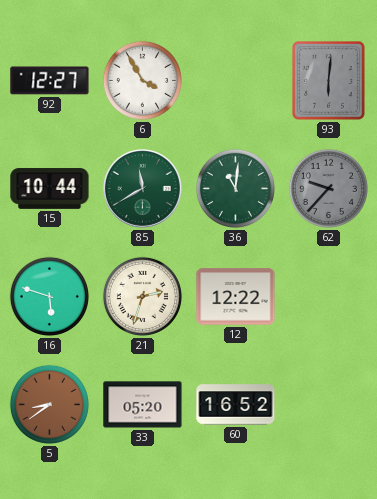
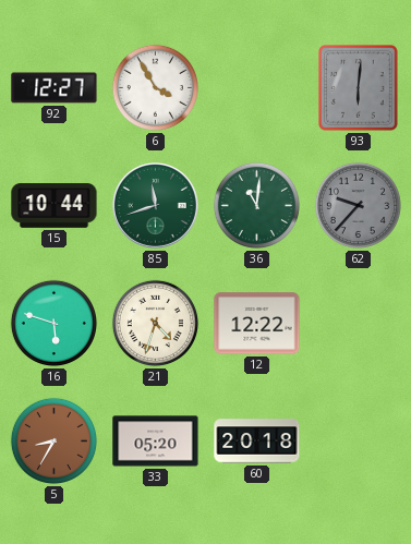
85: 11:40 -> 11:42 (155, 205)
21: 2:33 -> 4:33 (155, 323)
5: 8:39 -> 8:35 (53, 440)
60: 16:52 -> 20:18 (257, 442)
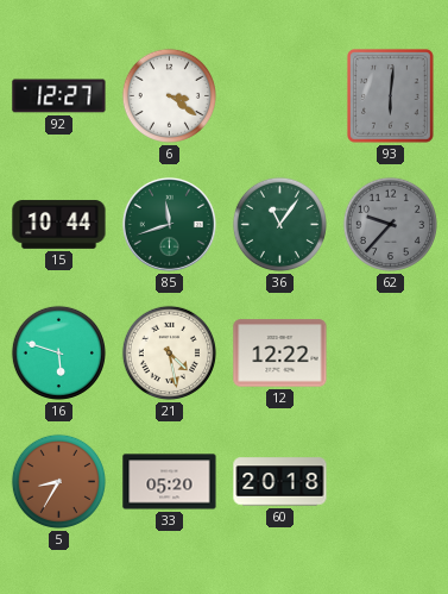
6: 3:55 -> 3:21 (169, 95)
36: 11:01 -> 11:06 (279, 224)
21: 4:33 -> 4:28 (169, 352)
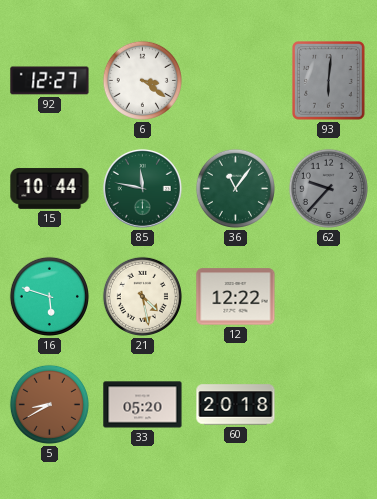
85: 11:42 -> 11:47 (142, 188)
5: 8:35 -> 8:40 (49, 404)
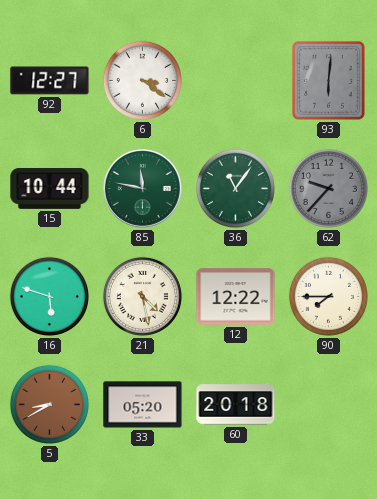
90: none -> 7:45 (328, 296)
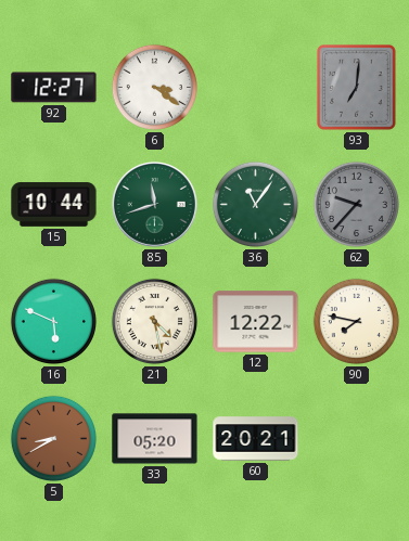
93: 6:01 -> 7:01 (357, 88)
85: 11:47 -> 11:42 (154, 204)
16: 5:48 -> 5:49 (53, 321)
90: 7:45 -> 7:47 (356, 321)
60: 20:18 -> 20:21 (256, 439)
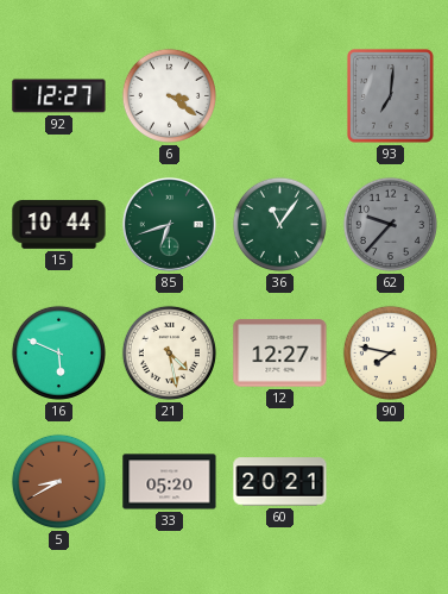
85: 11:42 -> 6:42 (169, 224)
12: 12:22 -> 12:27 (280, 354)
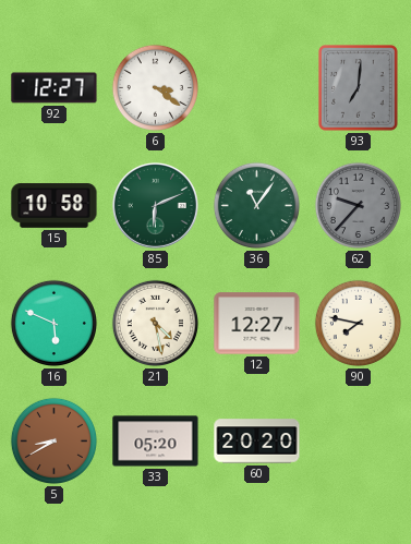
15: 10:44 -> 10:58 (55, 206)
85: 6:42 -> 6:11 (155, 205)
60: 20:21 -> 20:20 (257, 442)
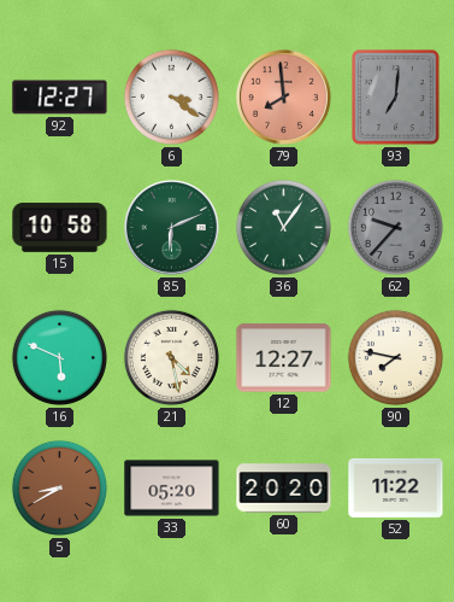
79: none -> 7:59 (283, 97)
52: none -> 11:22 (396, 487)
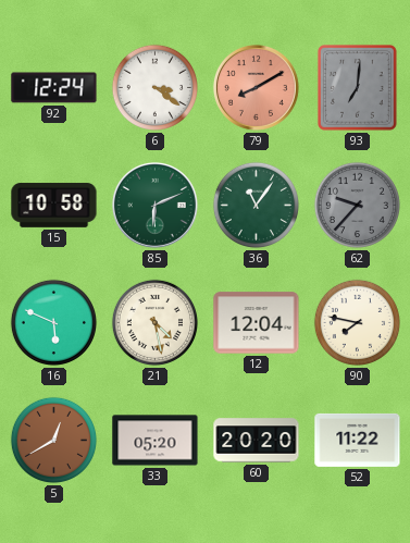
92: 12:27 -> 12:24 (54, 88)
79: 7:59 -> 8:10 (256, 87)
12: 12:27 -> 12:04 (257, 323)
5: 8:40 -> 12:40 (53, 440)
